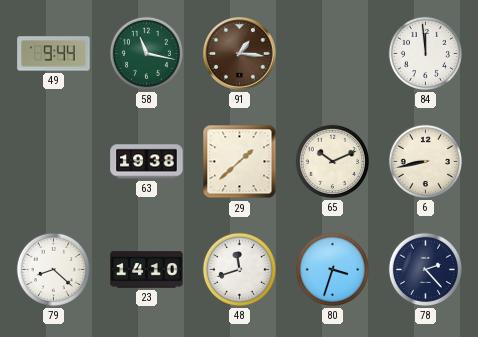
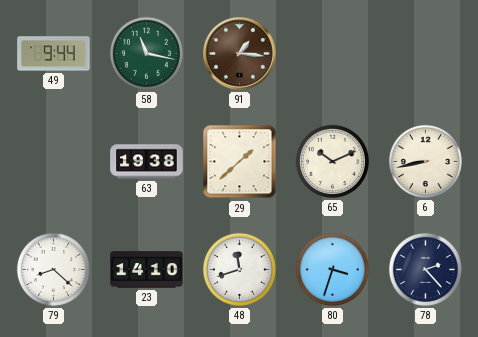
84: 11:59 -> none (425, 53)
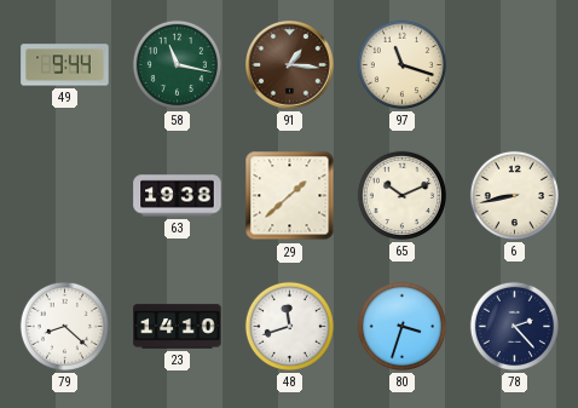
97: none -> 11:18 (401, 64)
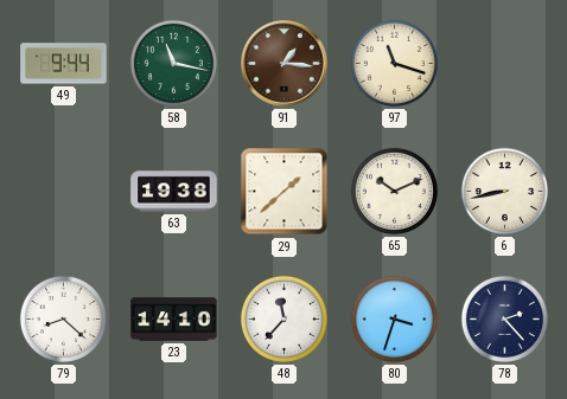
48: 11:42 -> 11:37 (283, 318)
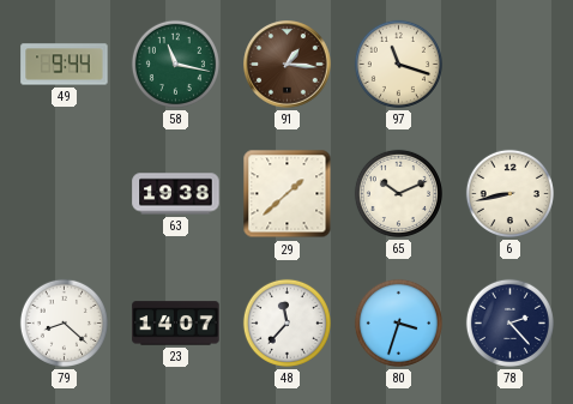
23: 14:10 -> 14:07 (176, 324)
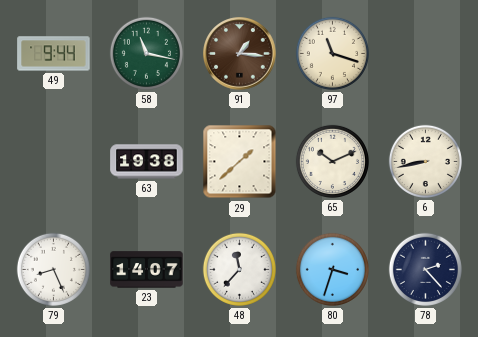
79: 8:22 -> 8:26 (53, 269)
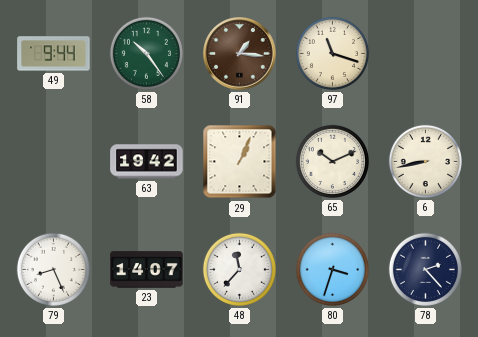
58: 11:17 -> 10:24 (146, 53)
63: 19:38 -> 19:42 (147, 162)
29: 1:38 -> 1:04 (240, 162)
